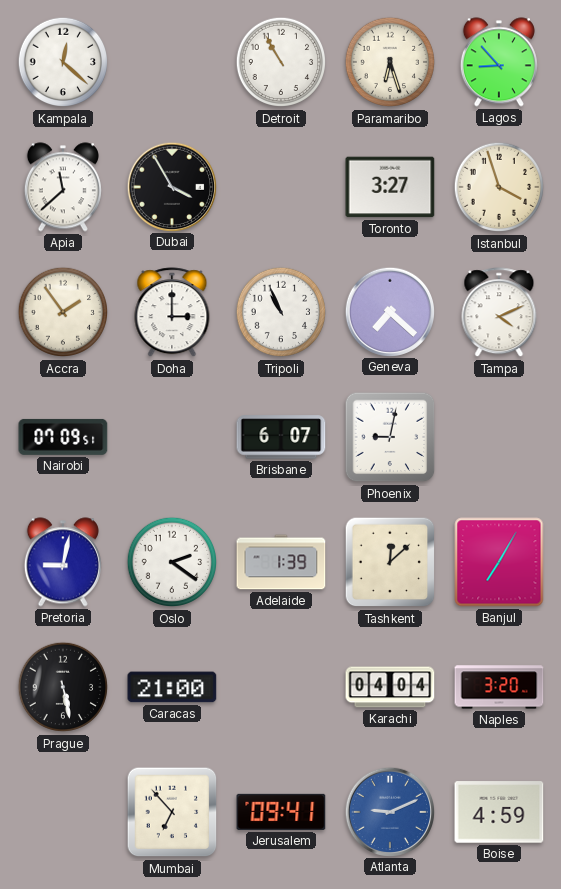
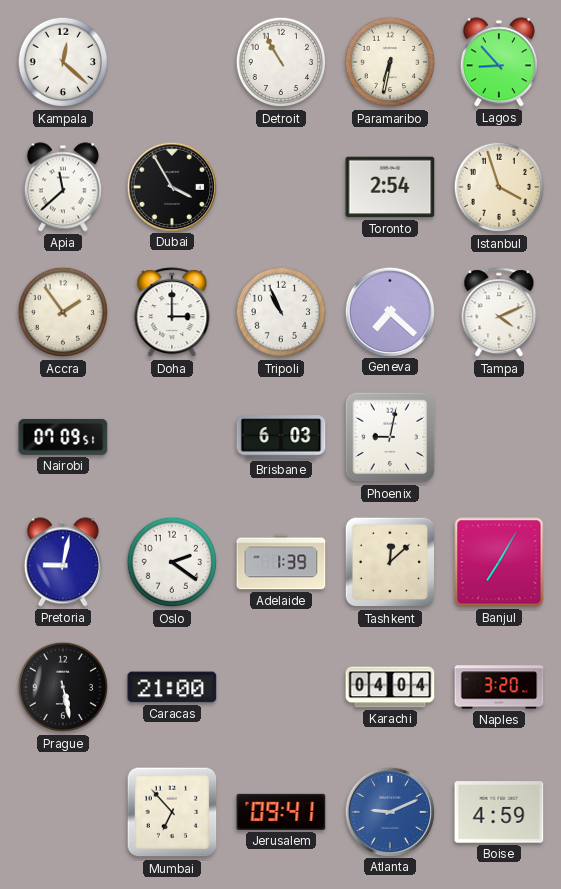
Paramaribo: 6:27 -> 6:32 (390, 62)
Toronto: 3:27 -> 2:54 (390, 187)
Brisbane: 6:07 -> 6:03 (281, 437)
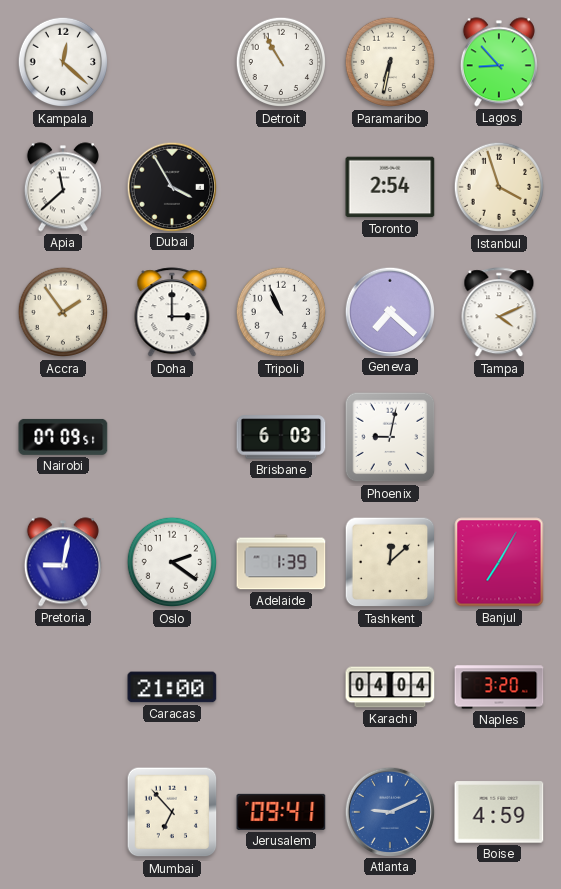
Prague: 5:28 -> none (63, 687)
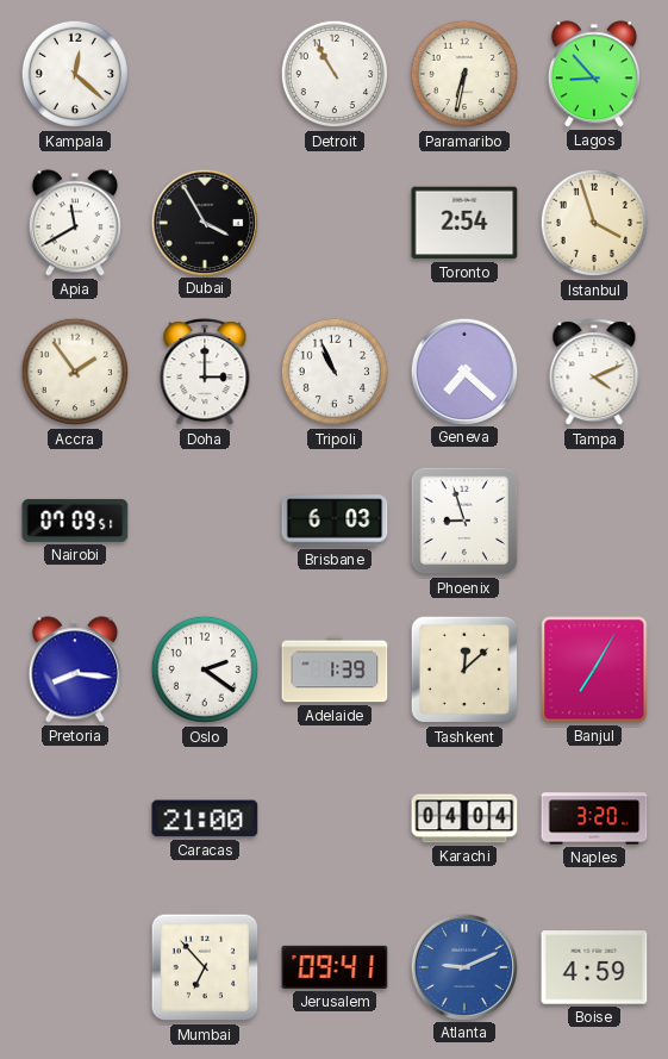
Apia: 11:38 -> 11:40 (75, 223)
Phoenix: 9:02 -> 8:57 (464, 521)
Pretoria: 9:02 -> 8:16 (75, 669)
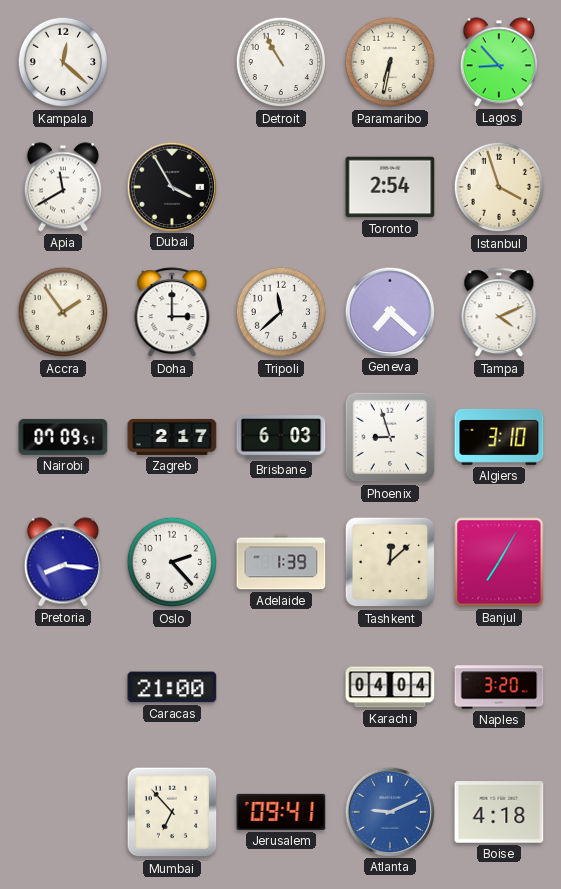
Tripoli: 10:56 -> 11:38 (281, 312)
Zagreb: none -> 2:17 (172, 437)
Algiers: none -> 3:10 (499, 437)
Oslo: 2:21 -> 2:23 (172, 562)
Boise: 4:59 -> 4:18 (499, 812)
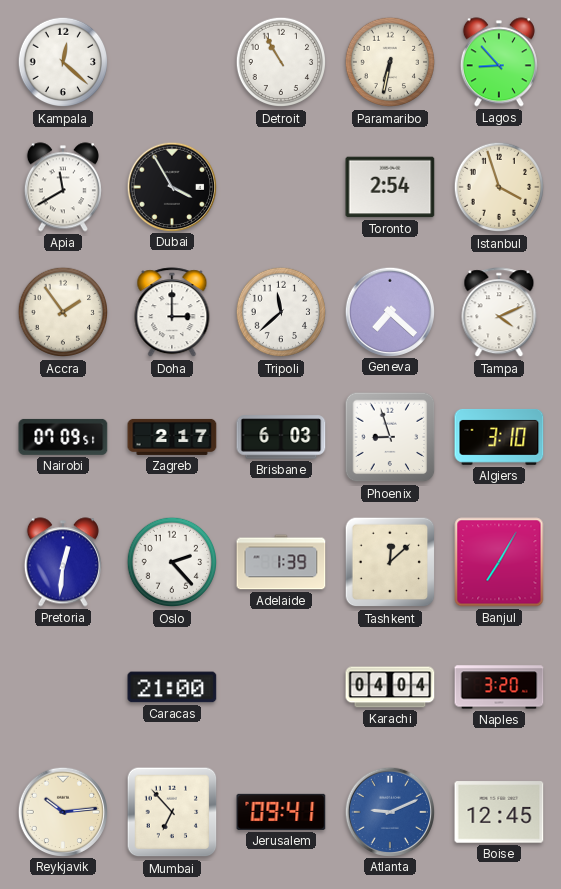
Pretoria: 8:16 -> 12:31 (63, 562)
Reykjavik: none -> 10:14 (62, 811)
Boise: 4:18 -> 12:45 (499, 812)
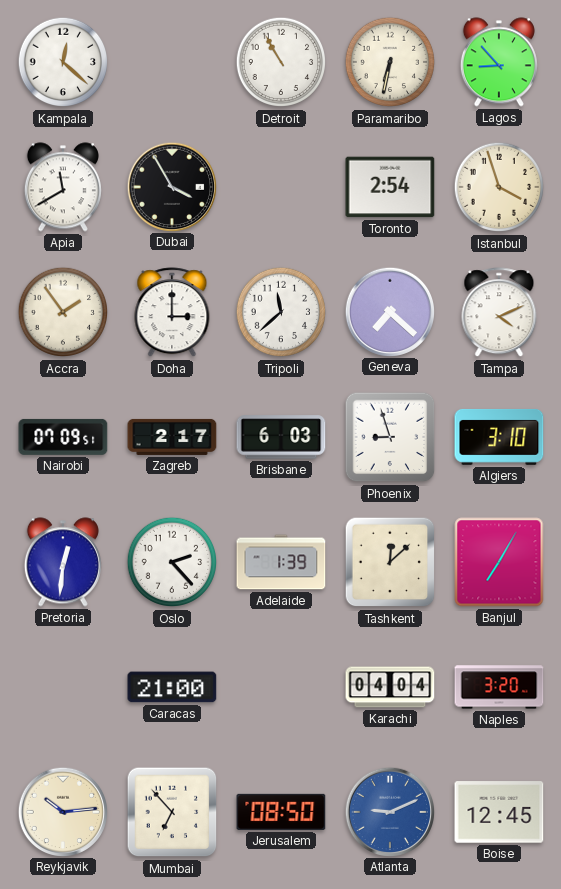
Jerusalem: 09:41 -> 08:50 (281, 812)
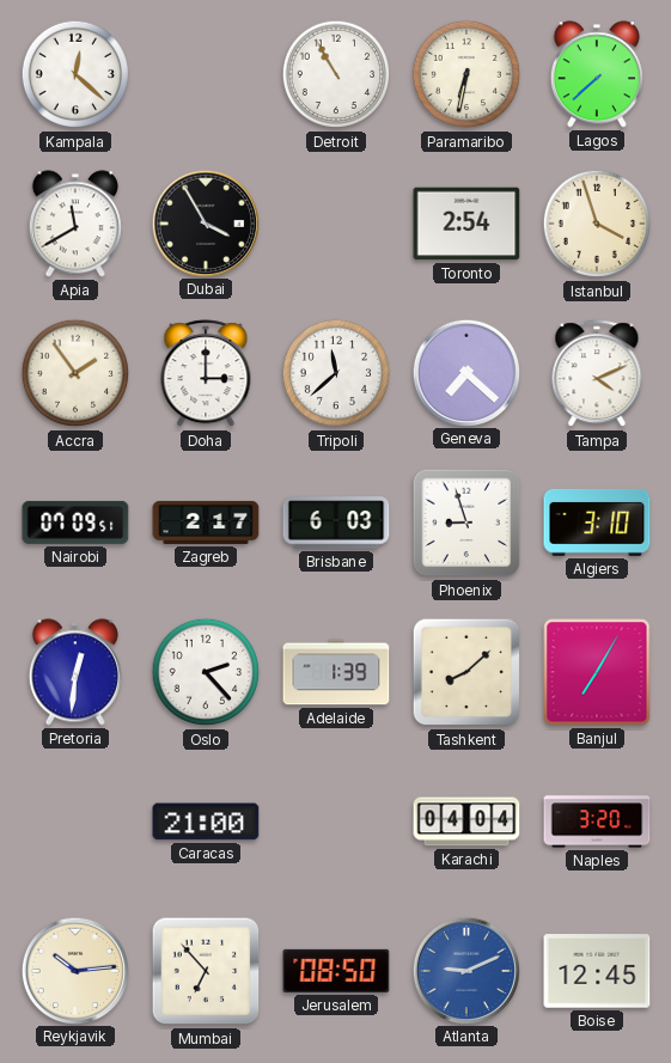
Lagos: 8:53 -> 7:38 (597, 74)
Tashkent: 12:08 -> 8:08 (466, 672)
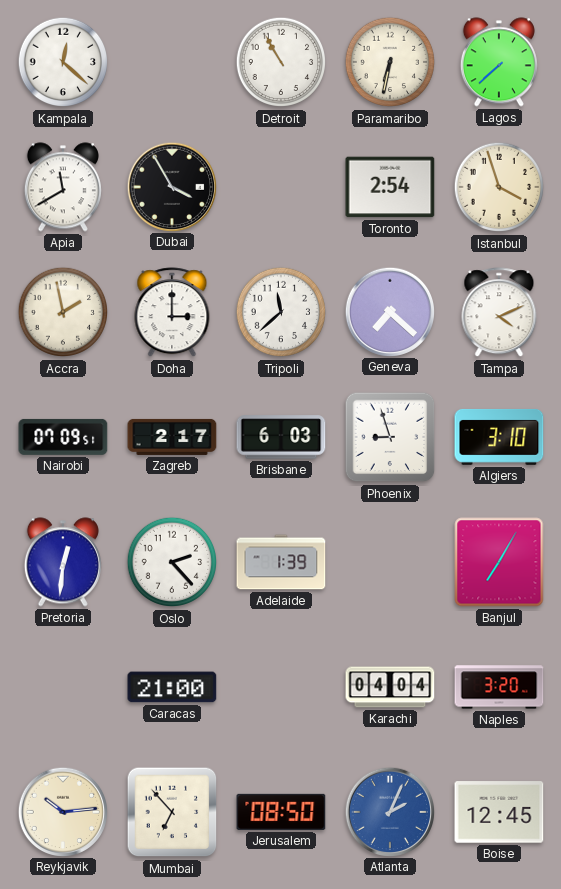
Accra: 1:54 -> 1:58 (63, 312)
Tashkent: 8:08 -> none (466, 672)
Atlanta: 9:11 -> 2:04 (389, 811)
